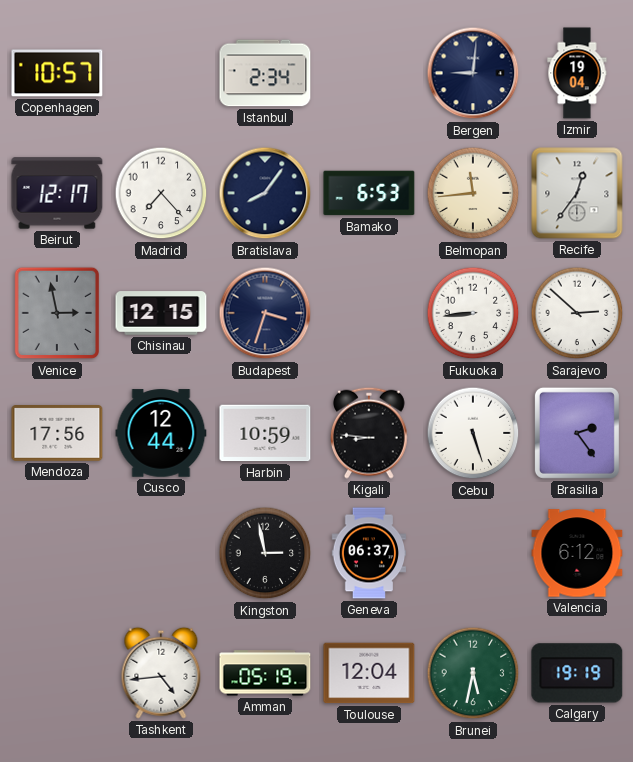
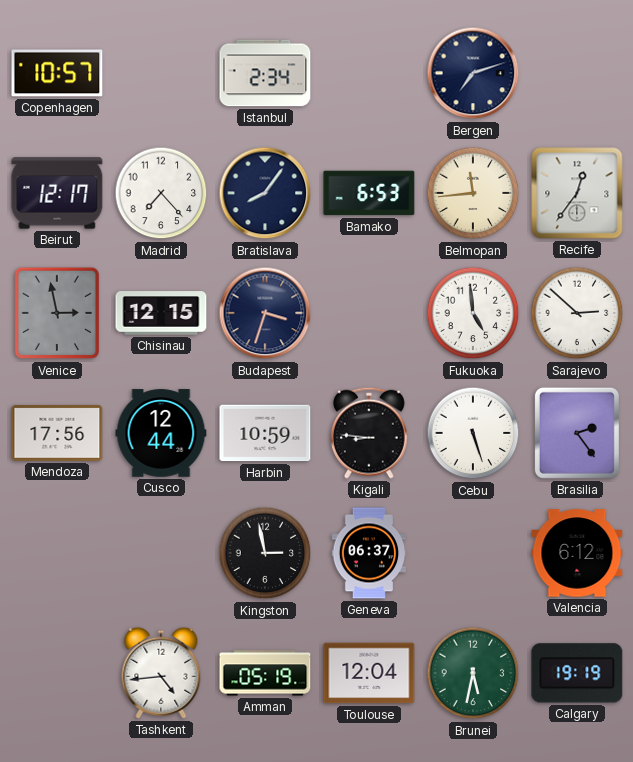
Bergen: 9:01 -> 7:12 (473, 73)
Izmir: 19:04 -> none (577, 73)
Fukuoka: 8:44 -> 4:59 (473, 313)
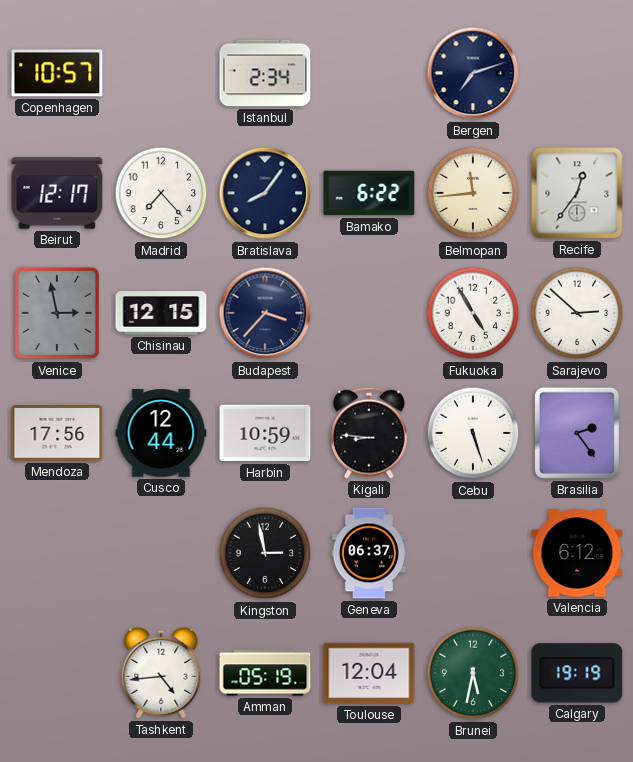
Bamako: 6:53 -> 6:22 (369, 193)
Budapest: 3:33 -> 3:37 (265, 313)
Fukuoka: 4:59 -> 4:55 (473, 313)
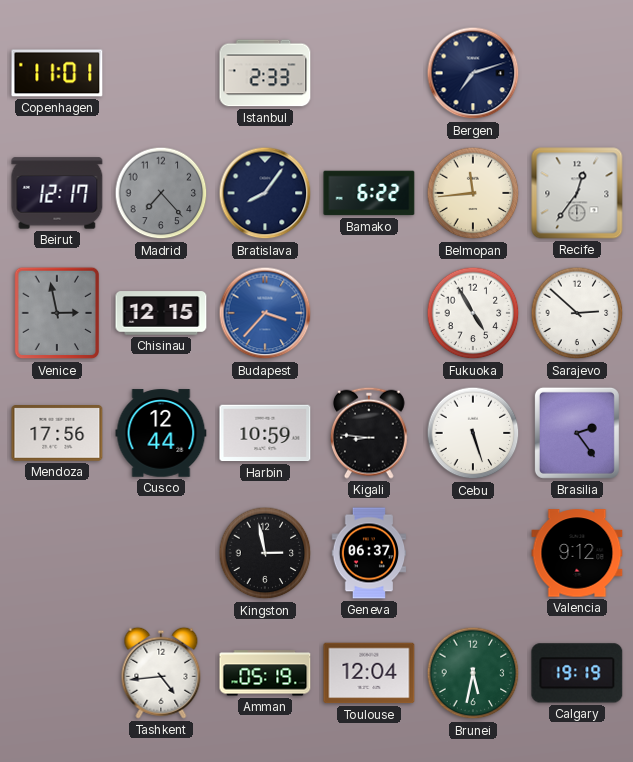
Copenhagen: 10:57 -> 11:01 (57, 73)
Istanbul: 2:34 -> 2:33 (265, 73)
Madrid dial: white -> grey (161, 193)
Budapest dial: navy -> blue (265, 313)
Valencia: 6:12 -> 9:12 (577, 553)
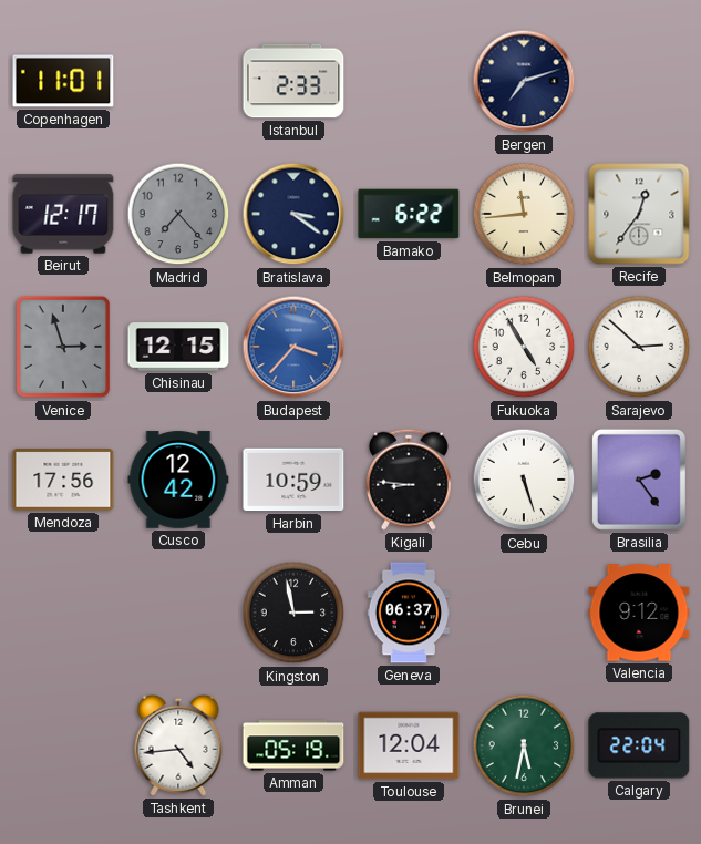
Bratislava: 8:06 -> 3:21 (293, 214)
Venice: 2:58 -> 2:57 (63, 347)
Cusco: 12:44 -> 12:42 (178, 480)
Calgary: 19:19 -> 22:04 (639, 745)
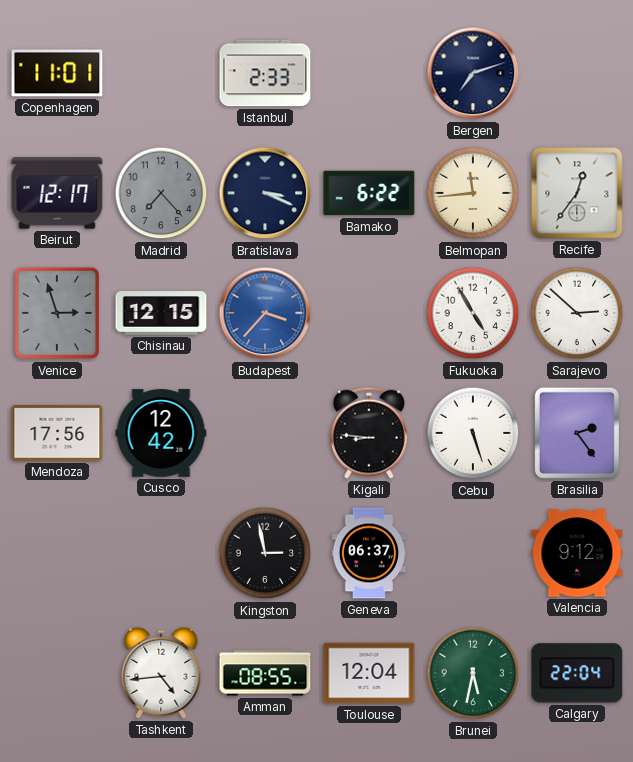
Bratislava: 3:21 -> 3:19 (265, 193)
Harbin: 10:59 -> none (293, 480)
Amman: 05:19 -> 08:55 (265, 673)
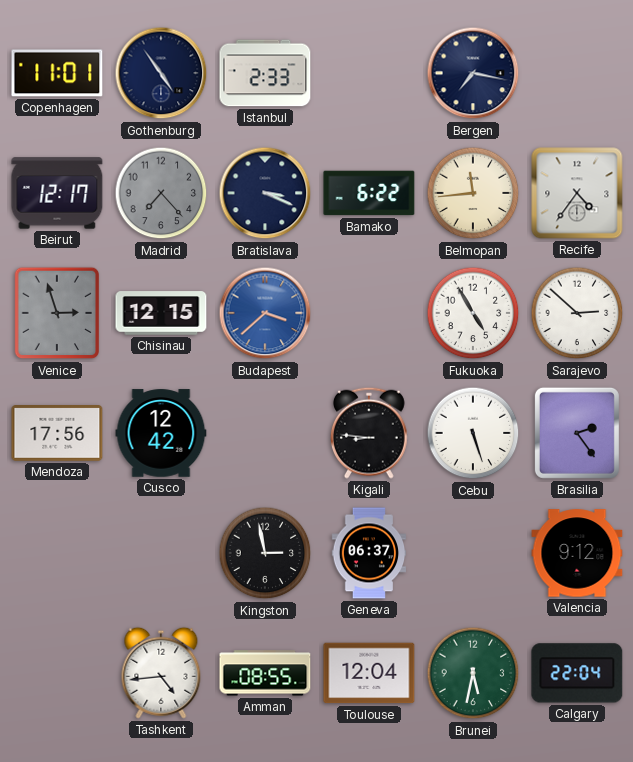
Gothenburg: none -> 4:54 (161, 73)
Bergen: 7:12 -> 7:17 (473, 73)
Recife: 12:36 -> 4:36 (577, 193)
Budapest: 3:37 -> 3:38 (265, 313)
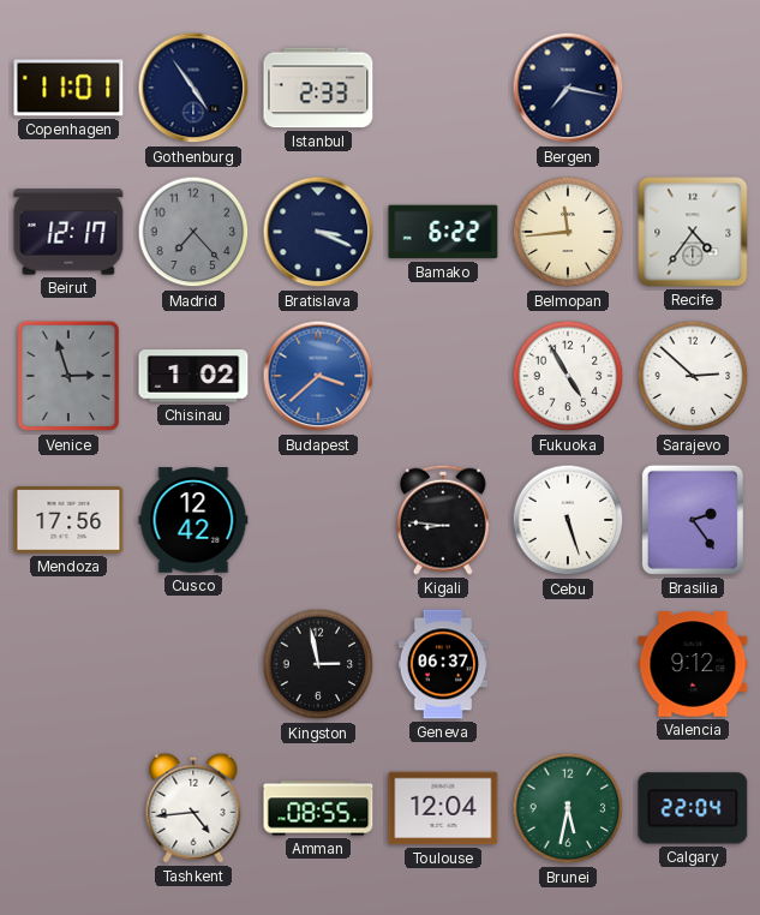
Chisinau: 12:15 -> 1:02 (193, 376)
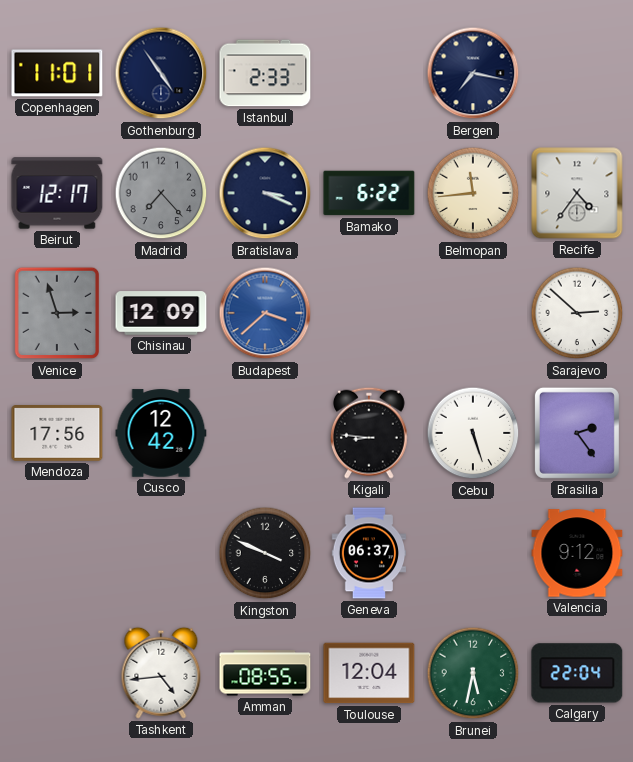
Chisinau: 1:02 -> 12:09 (161, 313)
Fukuoka: 4:55 -> none (568, 376)
Kingston: 2:58 -> 3:49 (265, 553)
